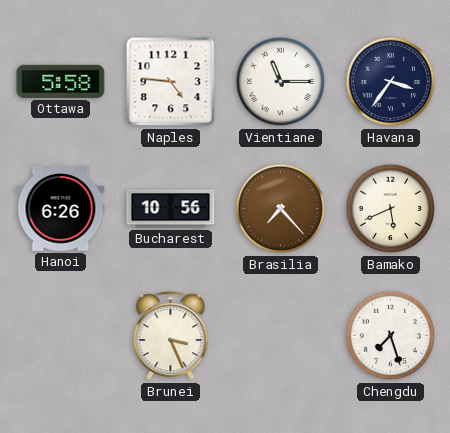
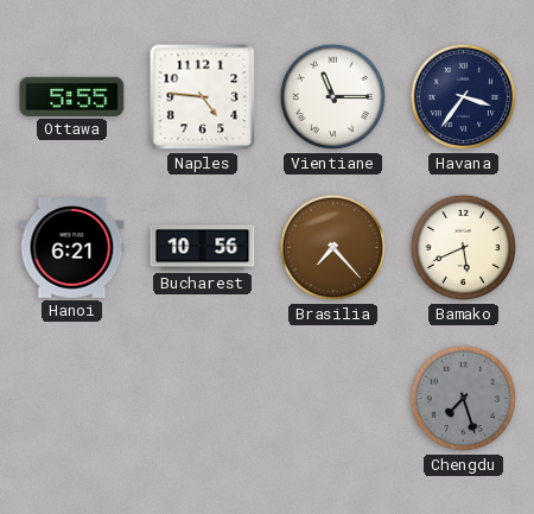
Ottawa: 5:58 -> 5:55 (72, 96)
Hanoi: 6:26 -> 6:21 (72, 248)
Brunei: 3:26 -> none (171, 336)
Chengdu dial: white -> grey (464, 399)
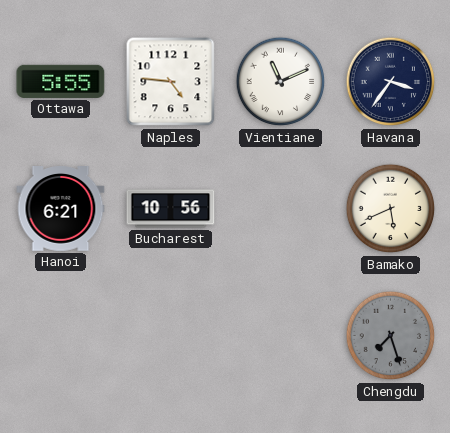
Vientiane: 11:15 -> 11:11 (281, 82)
Brasilia: 7:23 -> none (333, 248)
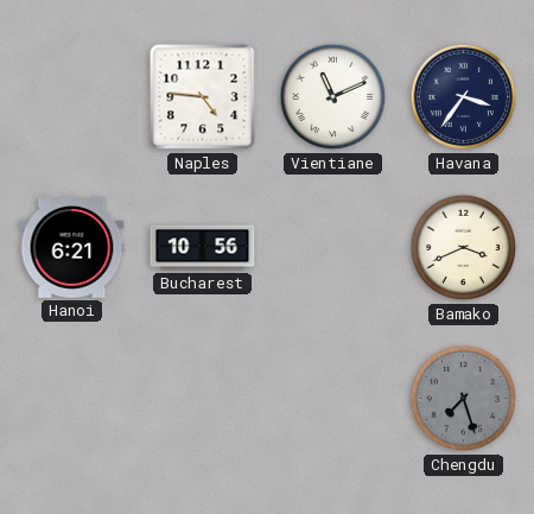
Ottawa: 5:55 -> none (61, 81)
Bamako: 5:41 -> 3:41 (464, 248)
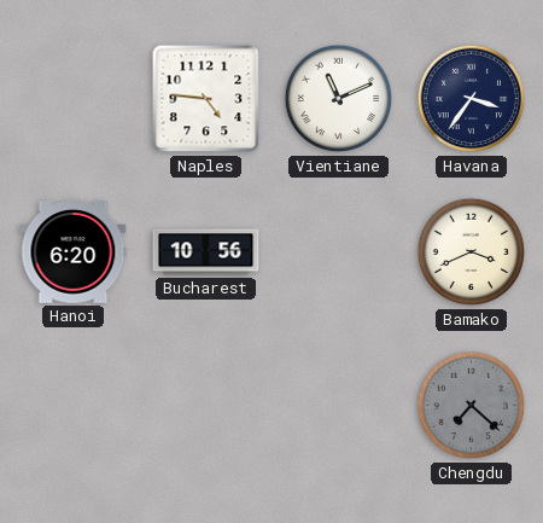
Hanoi: 6:21 -> 6:20 (74, 252)
Chengdu: 7:27 -> 7:22 (472, 406)
